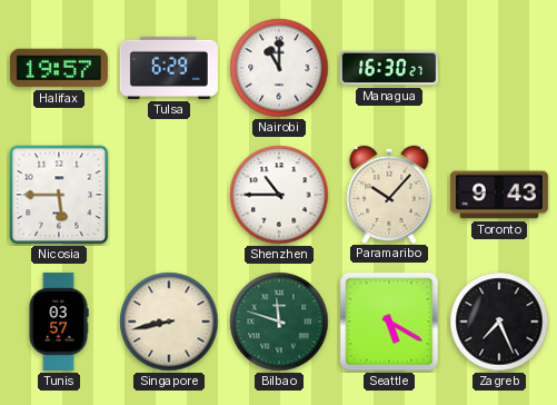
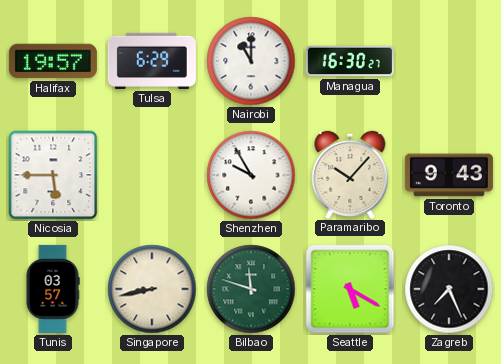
Shenzhen: 10:45 -> 9:55 (251, 175)
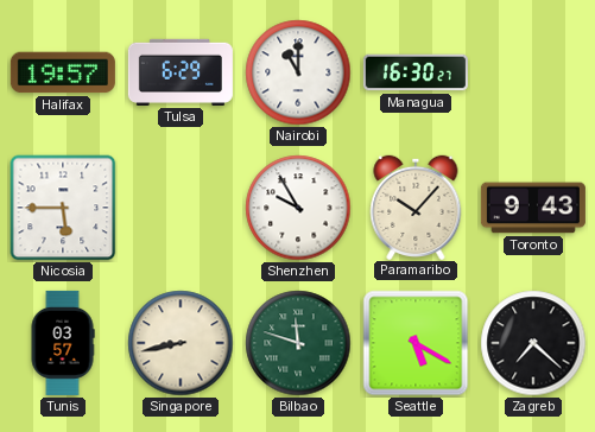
Zagreb: 7:26 -> 7:22 (533, 343)
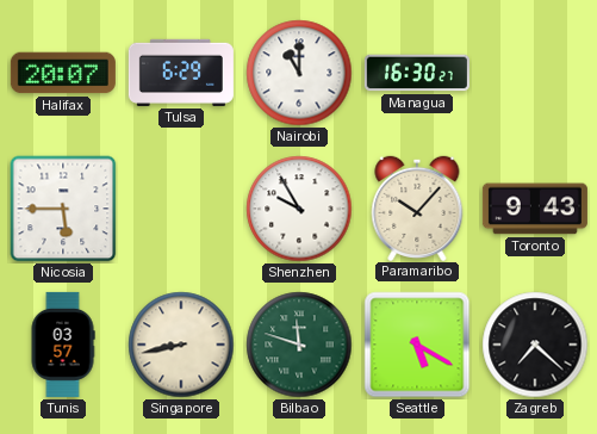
Halifax: 19:57 -> 20:07 (63, 73)
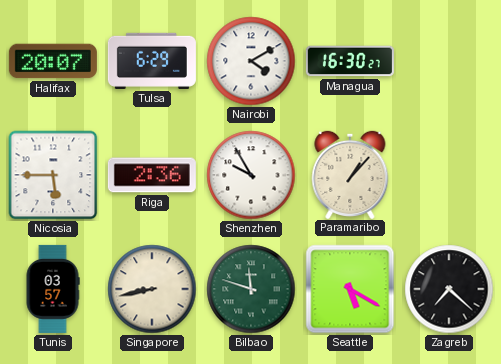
Nairobi: 11:00 -> 4:10 (251, 61)
Riga: none -> 2:36 (152, 175)
Paramaribo: 10:07 -> 1:07 (350, 174)
Toronto: 9:43 -> none (535, 209)
